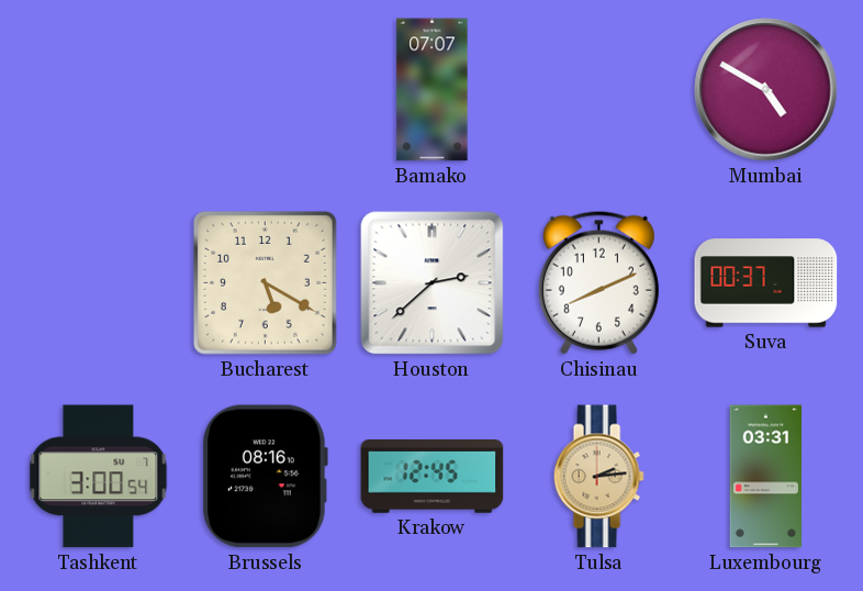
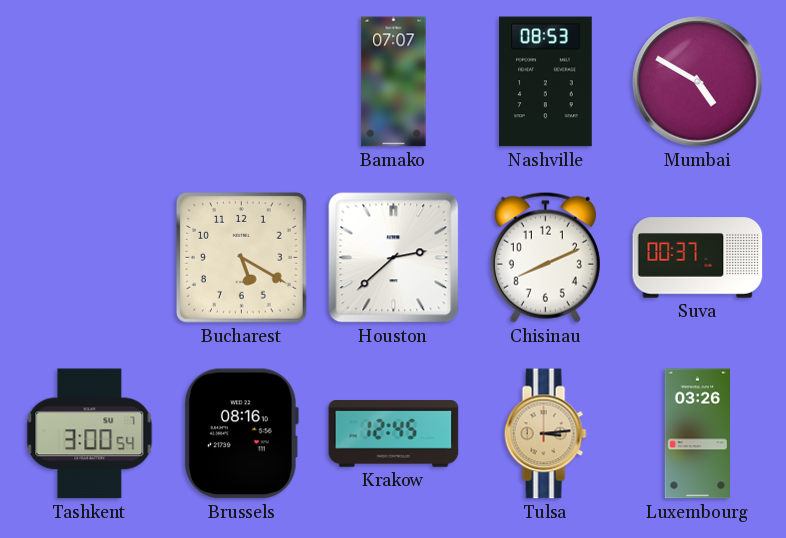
Nashville: none -> 08:53 (546, 82)
Tulsa: 2:14 -> 3:14 (545, 434)
Luxembourg: 03:31 -> 03:26 (697, 434)
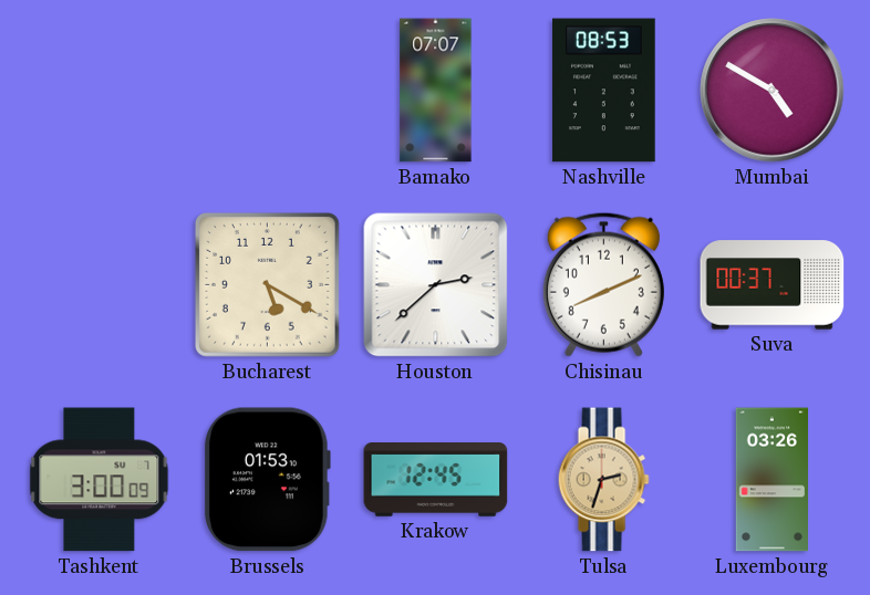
Tashkent: 3:00:54 -> 3:00:09 (100, 480)
Brussels: 08:16 -> 01:53 (267, 480)
Tulsa: 3:14 -> 2:33 (603, 480)
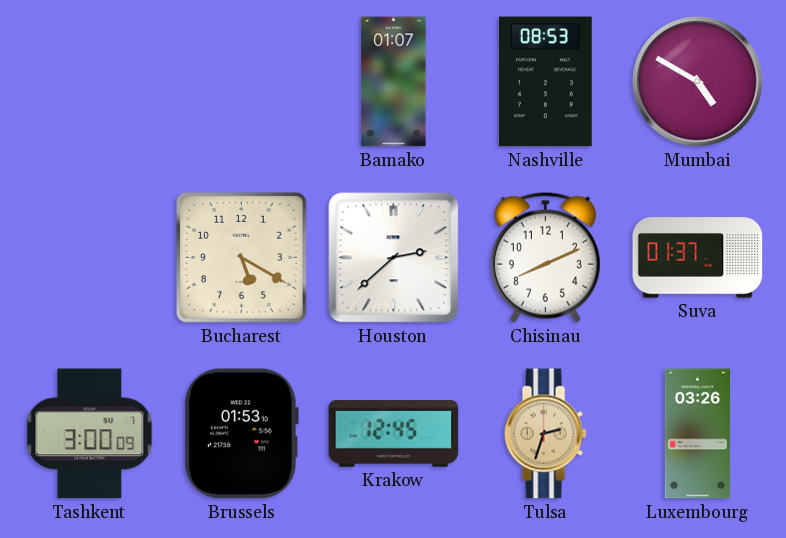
Bamako: 07:07 -> 01:07 (394, 82)
Suva: 00:37 -> 01:37 (698, 258)
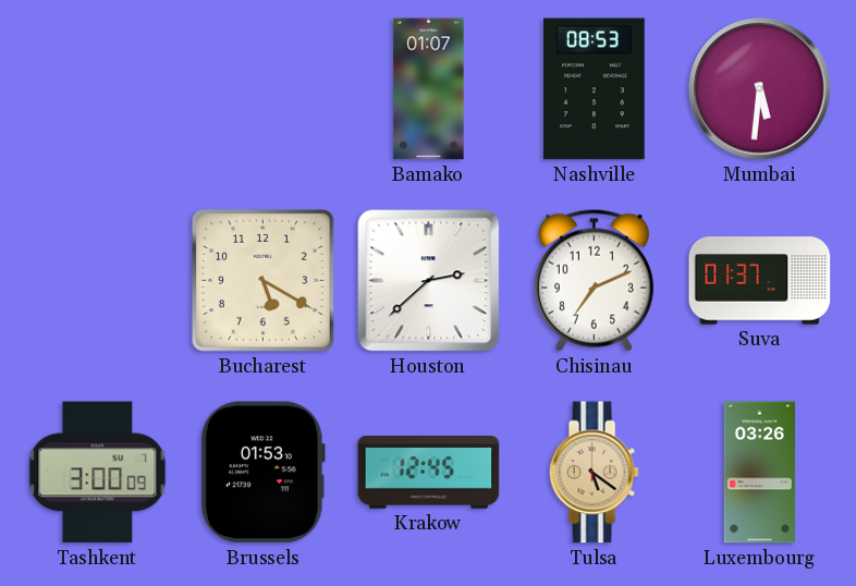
Mumbai: 4:50 -> 5:31 (760, 89)
Chisinau: 8:11 -> 7:11 (594, 280)
Tulsa: 2:33 -> 5:21 (594, 473)
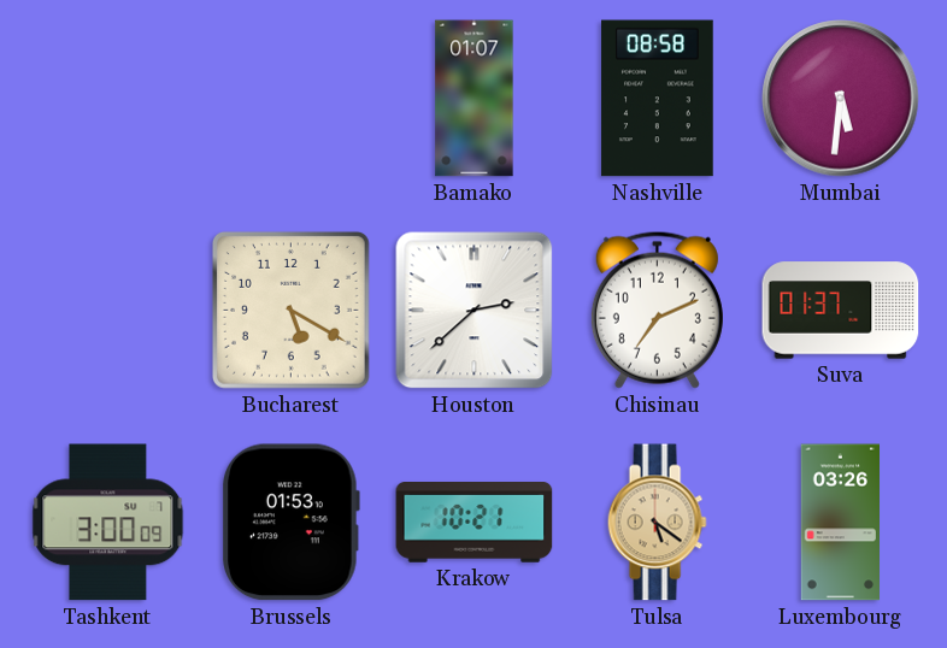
Nashville: 08:53 -> 08:58 (658, 99)
Krakow: 12:45 -> 10:21 (475, 523)
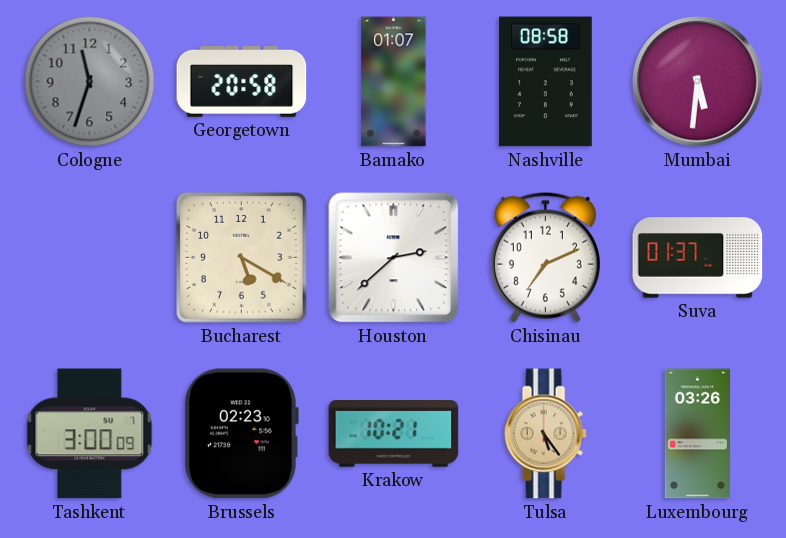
Cologne: none -> 11:33 (90, 82)
Georgetown: none -> 20:58 (242, 81)
Brussels: 01:53 -> 02:23 (241, 434)
Tulsa: 5:21 -> 5:24 (545, 434)
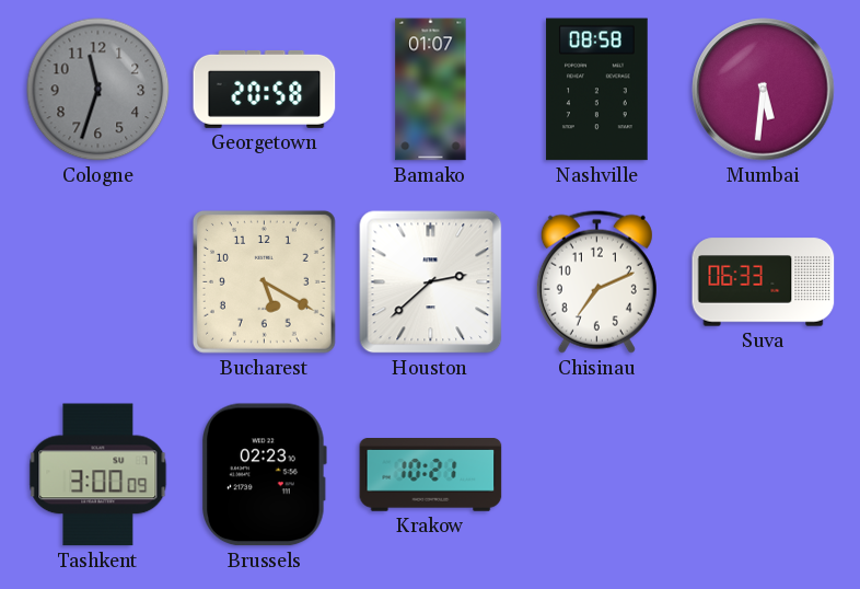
Suva: 01:37 -> 06:33 (764, 282)
Tulsa: 5:24 -> none (545, 434)
Luxembourg: 03:26 -> none (697, 434)
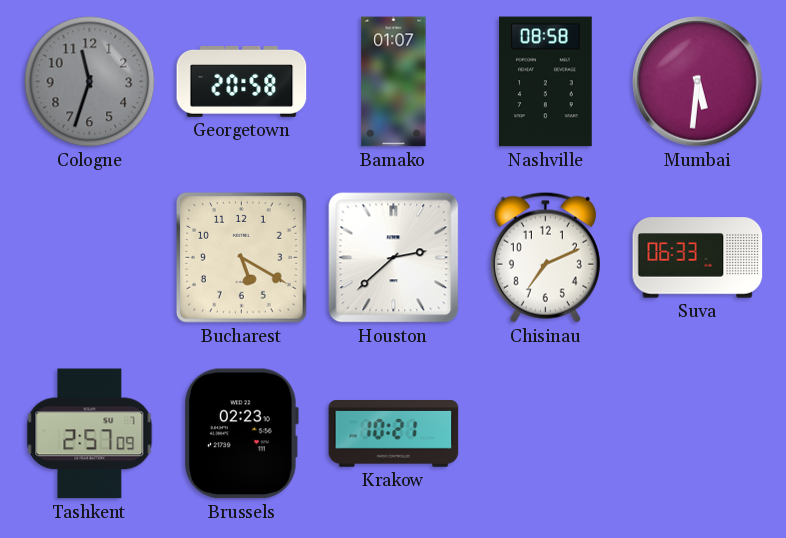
Tashkent: 3:00 -> 2:57 (90, 434)
